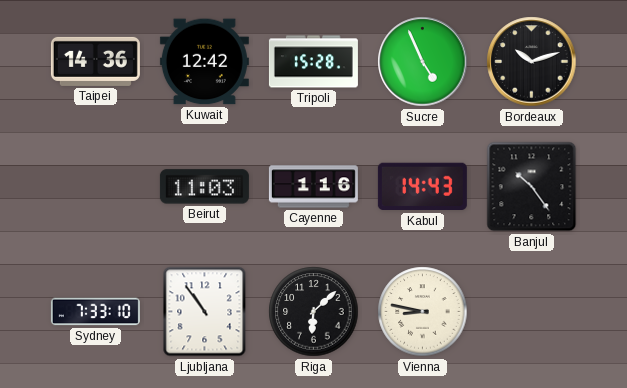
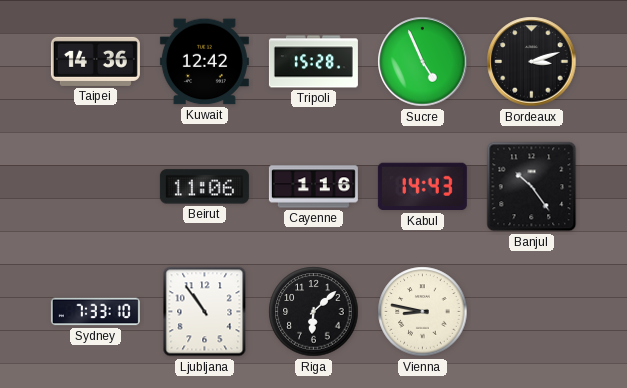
Bordeaux: 10:12 -> 3:12 (532, 62)
Beirut: 11:03 -> 11:06 (204, 187)
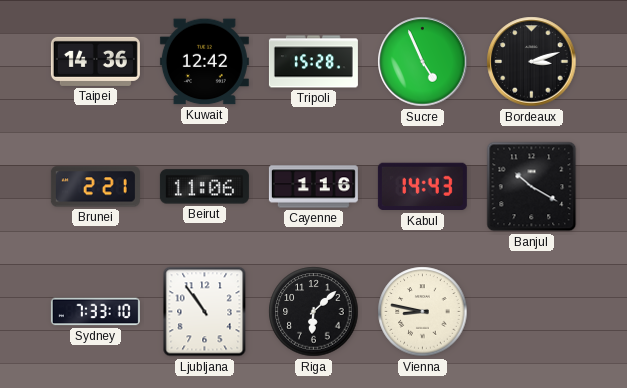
Brunei: none -> 2:21 (95, 187)
Banjul: 10:24 -> 10:20 (532, 187)
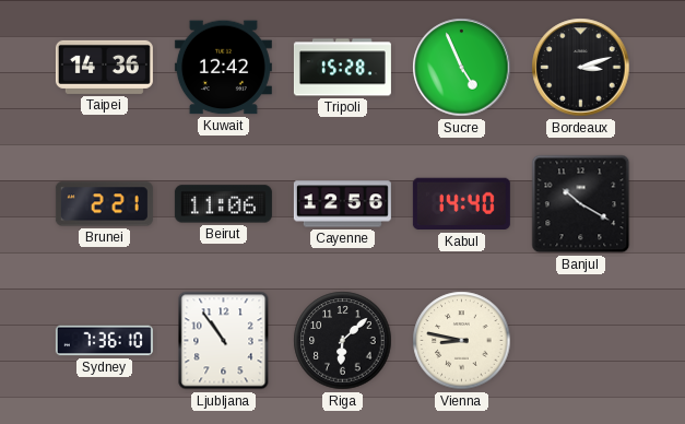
Cayenne: 1:16 -> 12:56 (342, 204)
Kabul: 14:43 -> 14:40 (461, 204)
Sydney: 7:33 -> 7:36 (104, 341)
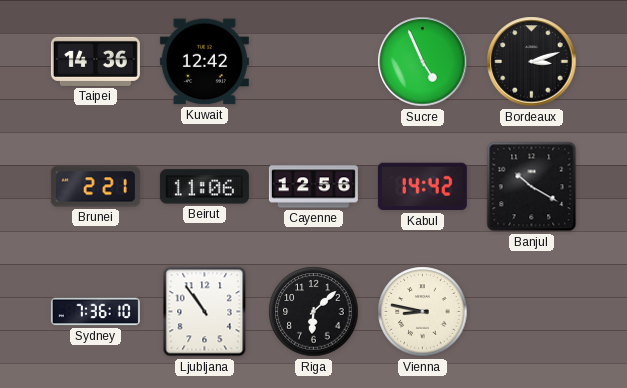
Tripoli: 15:28 -> none (342, 68)
Kabul: 14:40 -> 14:42 (422, 187)
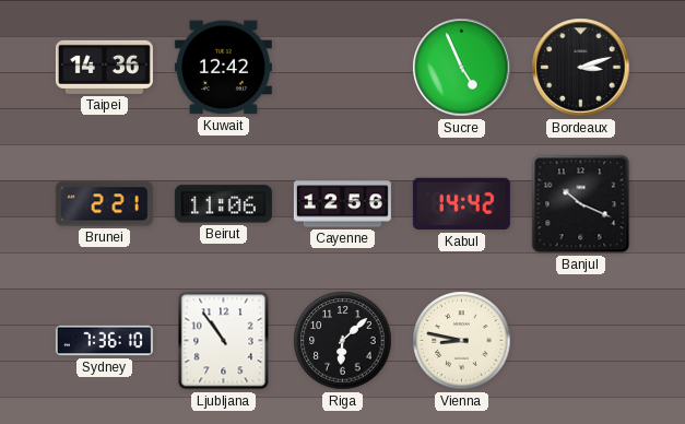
Banjul: 10:20 -> 10:19 (581, 204)
